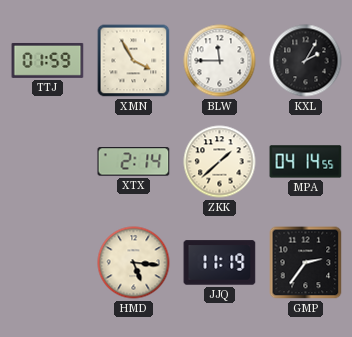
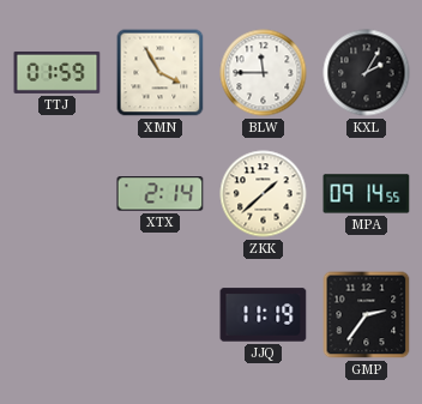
MPA: 04:14 -> 09:14 (367, 194)
HMD: 5:16 -> none (134, 263)
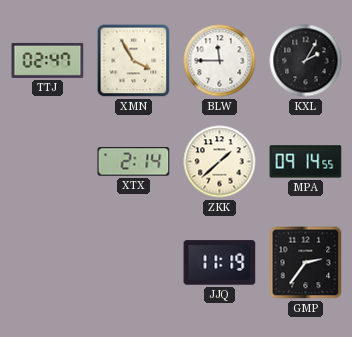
TTJ: 01:59 -> 02:47 (48, 60)
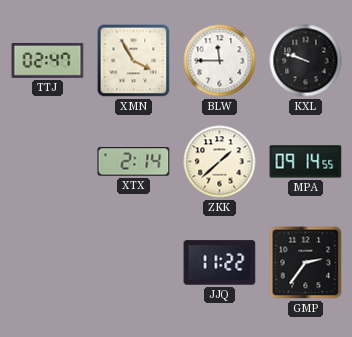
KXL: 2:05 -> 9:48 (306, 61)
JJQ: 11:19 -> 11:22 (220, 263)
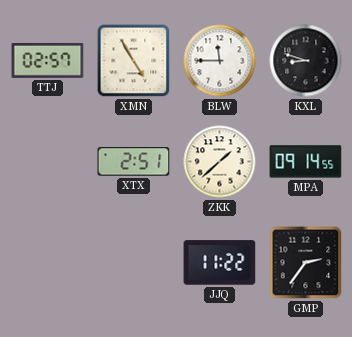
TTJ: 02:47 -> 02:57 (48, 60)
XMN: 3:55 -> 4:55 (134, 61)
KXL: 9:48 -> 8:48 (306, 61)
XTX: 2:14 -> 2:51 (134, 162)
